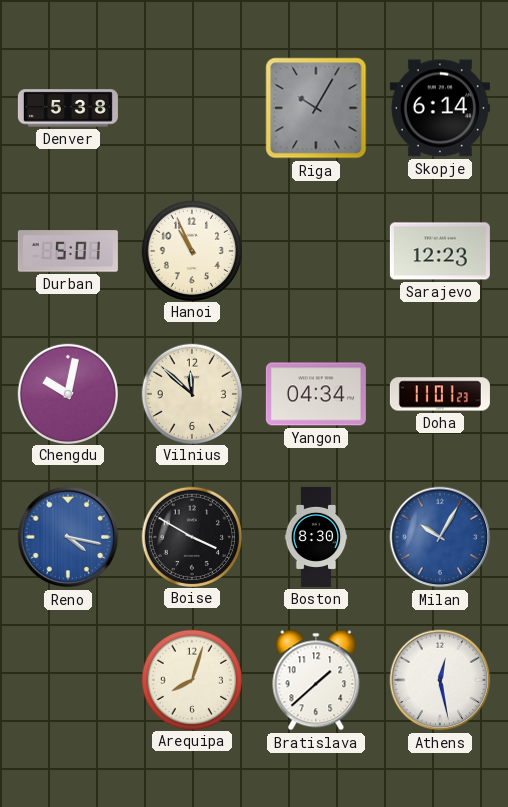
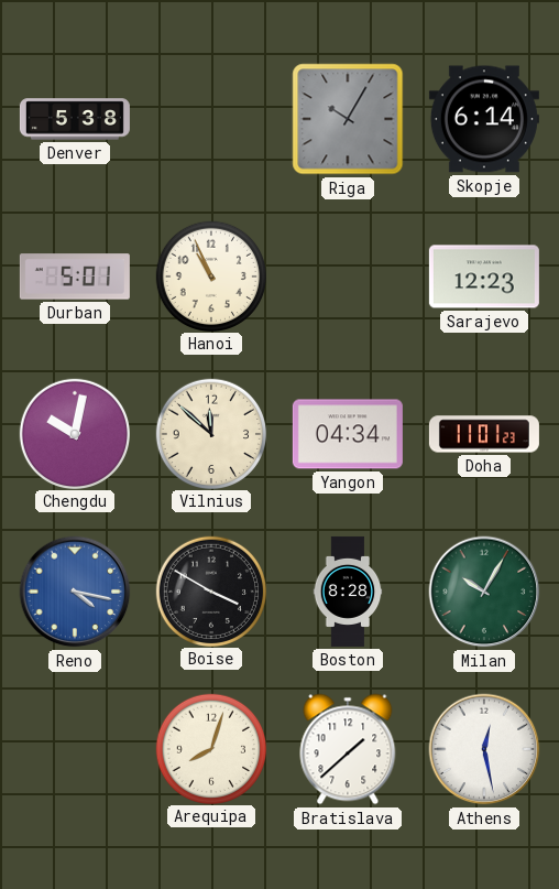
Boston: 8:30 -> 8:28 (348, 592)
Milan dial: blue -> green (484, 592)
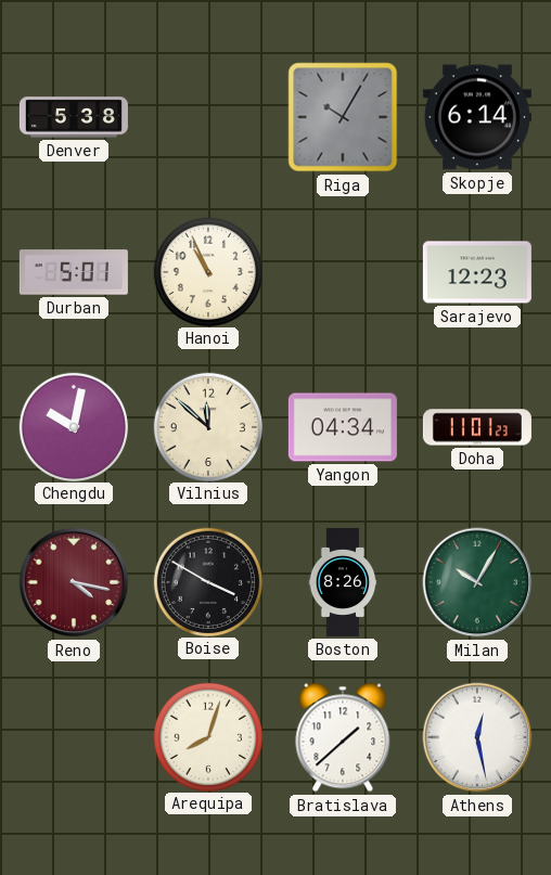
Reno dial: blue -> burgundy (74, 582)
Boston: 8:28 -> 8:26 (343, 582)
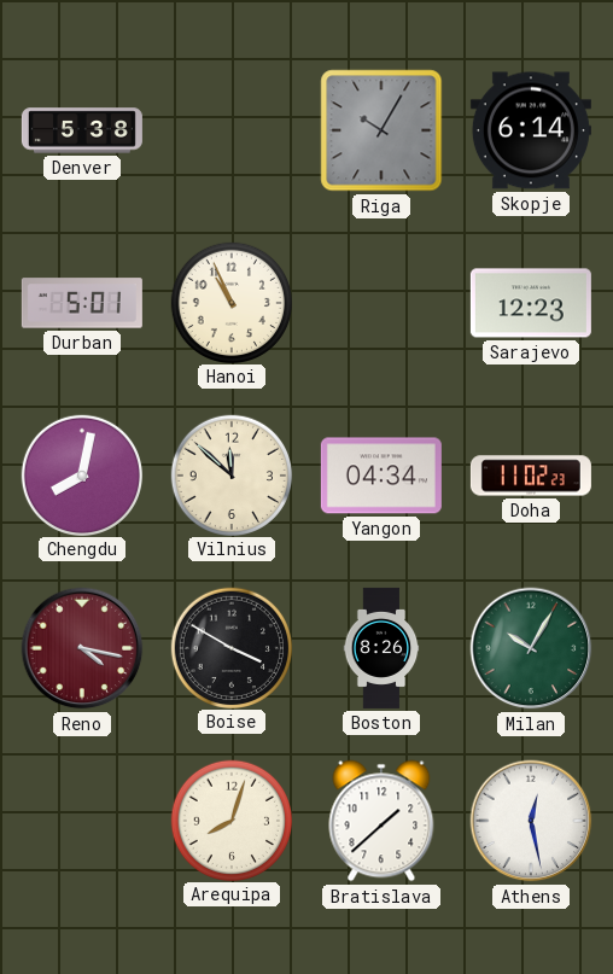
Chengdu: 10:02 -> 8:02 (81, 474)
Doha: 11:01 -> 11:02 (531, 476)
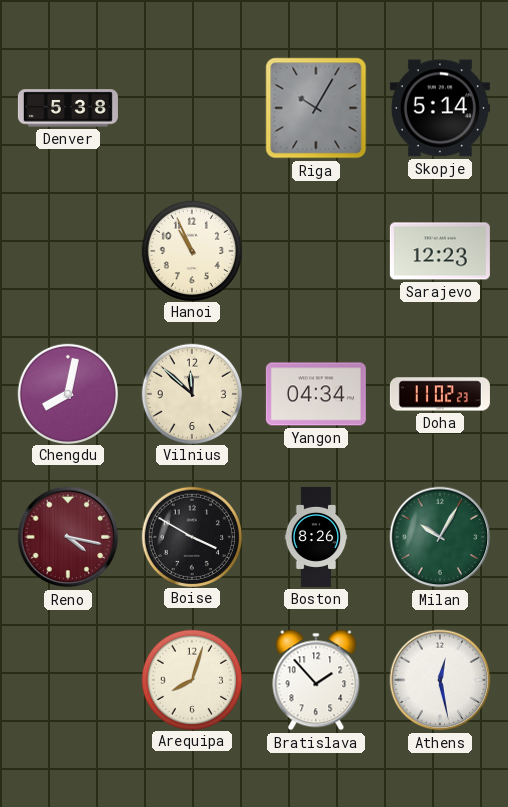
Skopje: 6:14 -> 5:14 (440, 108)
Durban: 5:01 -> none (82, 303)
Bratislava: 1:38 -> 1:53 (316, 680)
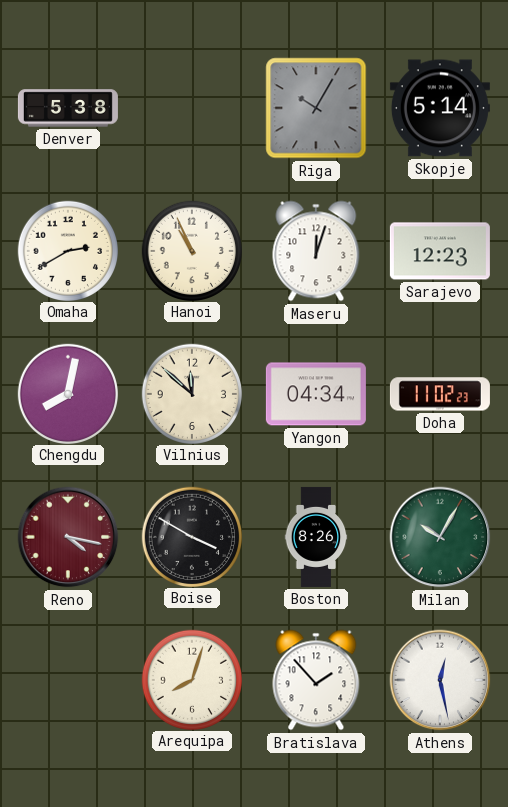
Omaha: none -> 2:40 (67, 250)
Maseru: none -> 12:03 (316, 251)
